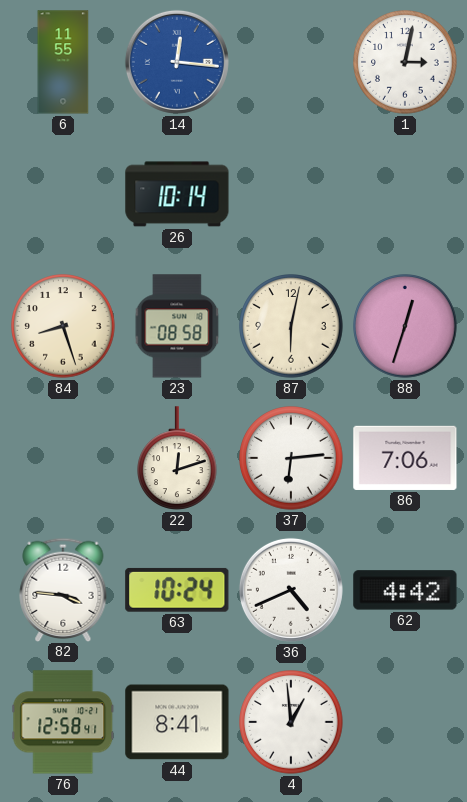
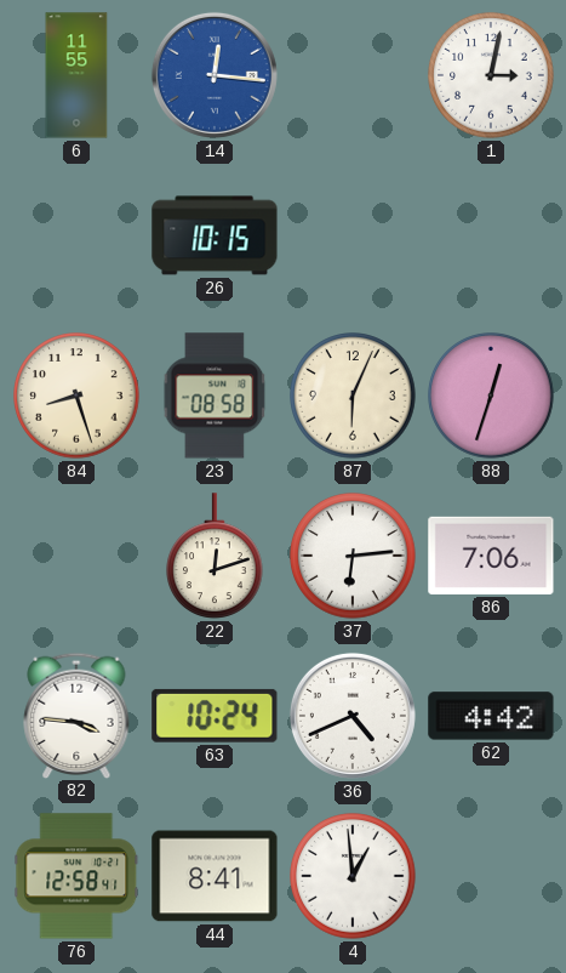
26: 10:14 -> 10:15 (215, 235)
87: 6:02 -> 6:04 (353, 396)
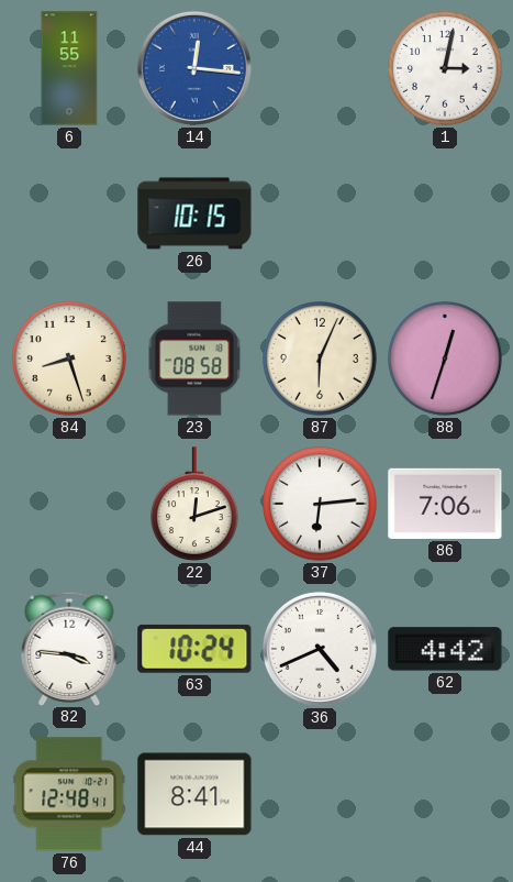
76: 12:58 -> 12:48 (69, 794)
4: 12:59 -> none (353, 876)
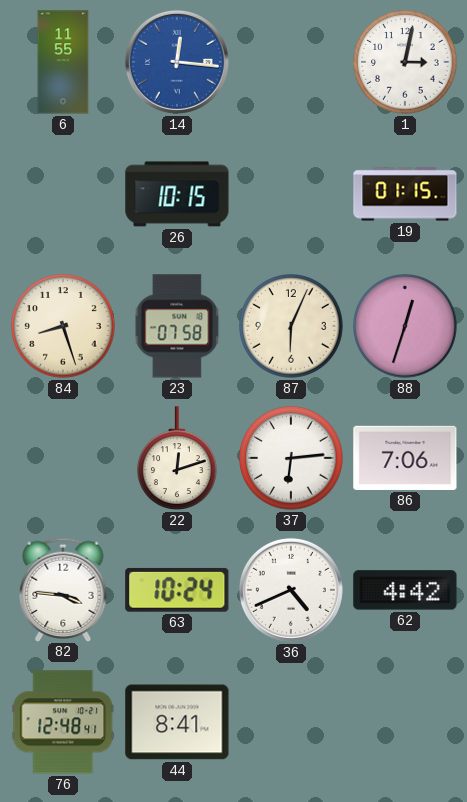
19: none -> 01:15 (405, 194)
23: 08:58 -> 07:58 (177, 326)
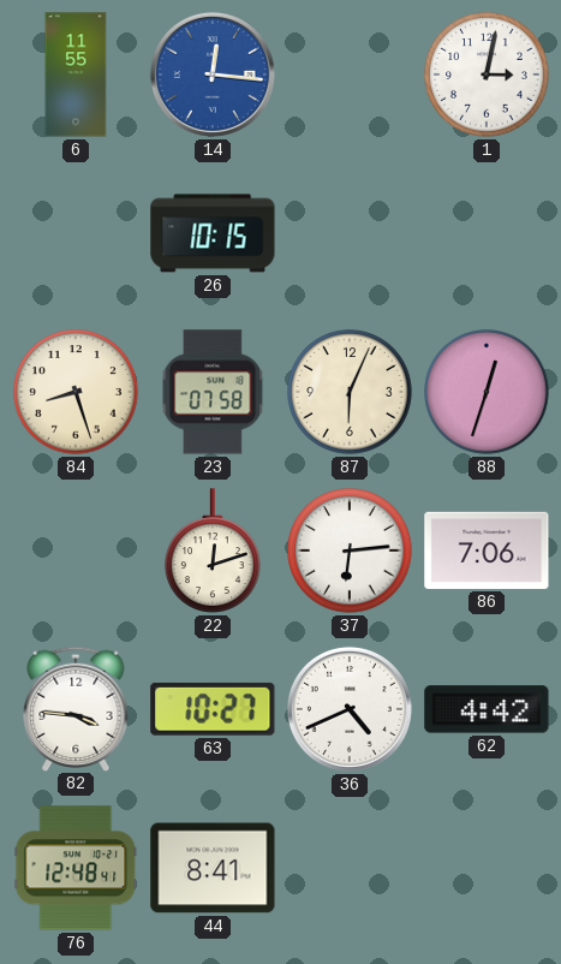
19: 01:15 -> none (405, 194)
63: 10:24 -> 10:27 (213, 709)
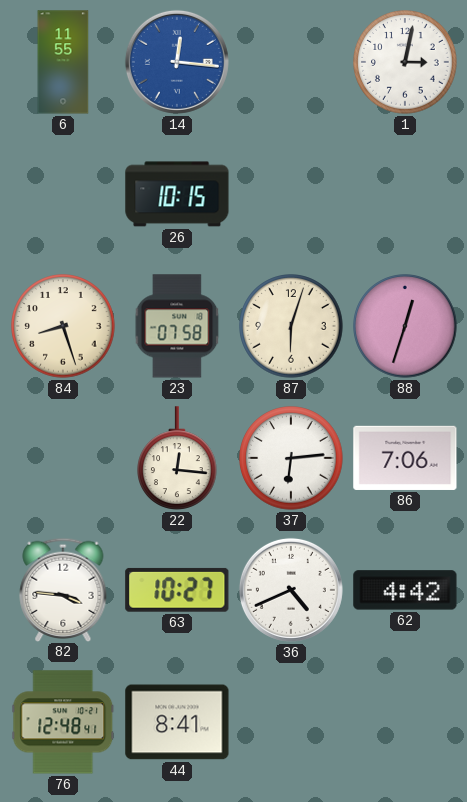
87: 6:04 -> 6:03 (291, 326)
22: 12:12 -> 12:16 (178, 458)
